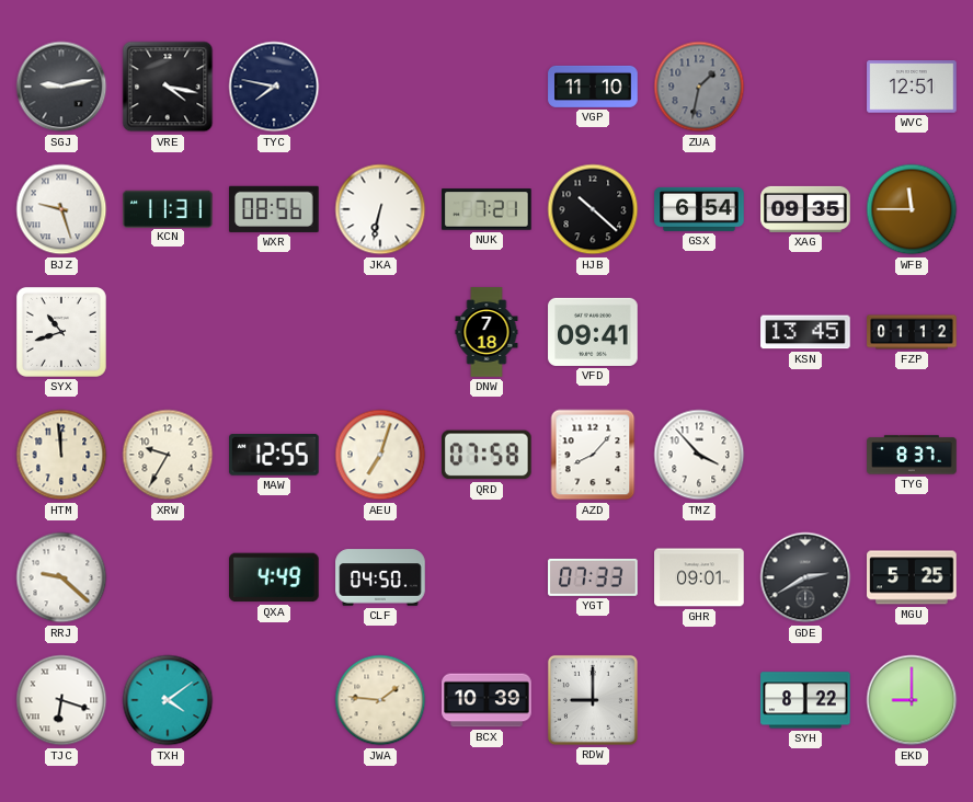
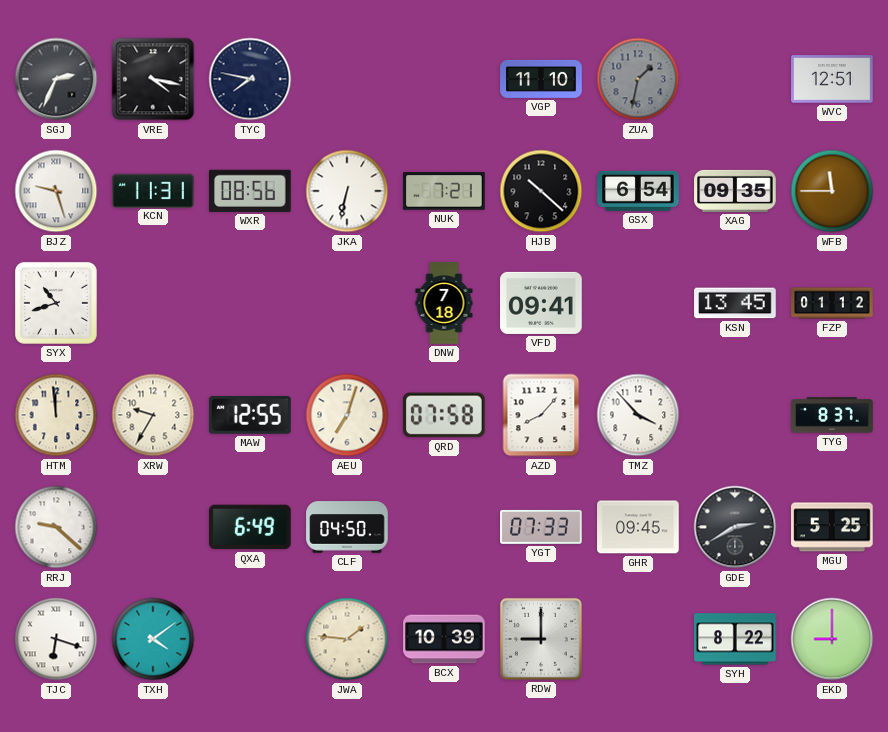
SGJ: 9:13 -> 2:34 (56, 79)
QXA: 4:49 -> 6:49 (251, 527)
GHR: 09:01 -> 09:45 (638, 527)
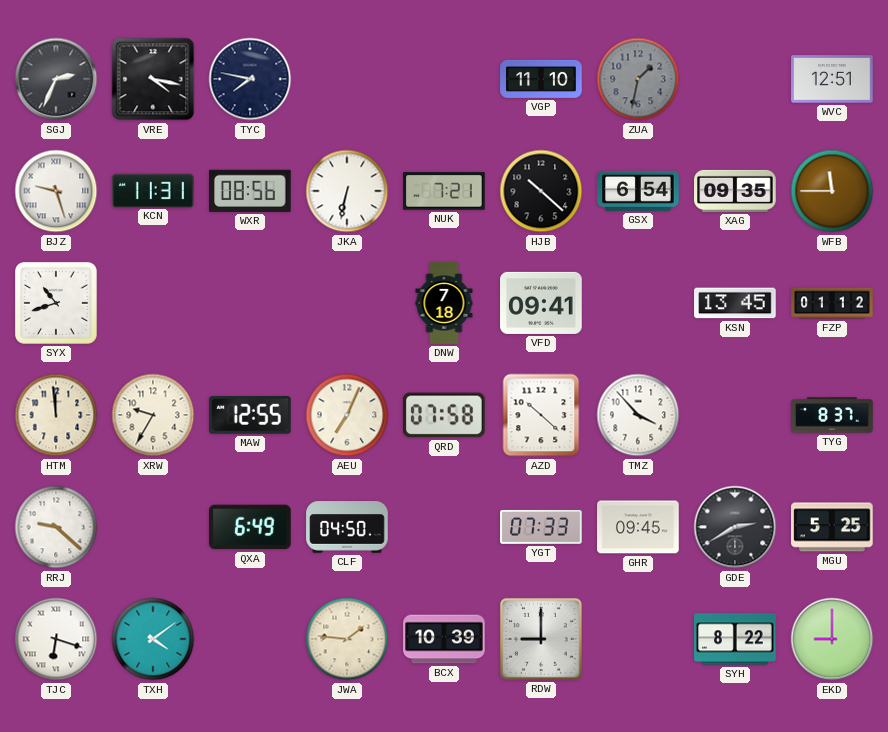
AEU: 7:03 -> 7:04 (347, 415)
AZD: 8:07 -> 10:22 (541, 415)
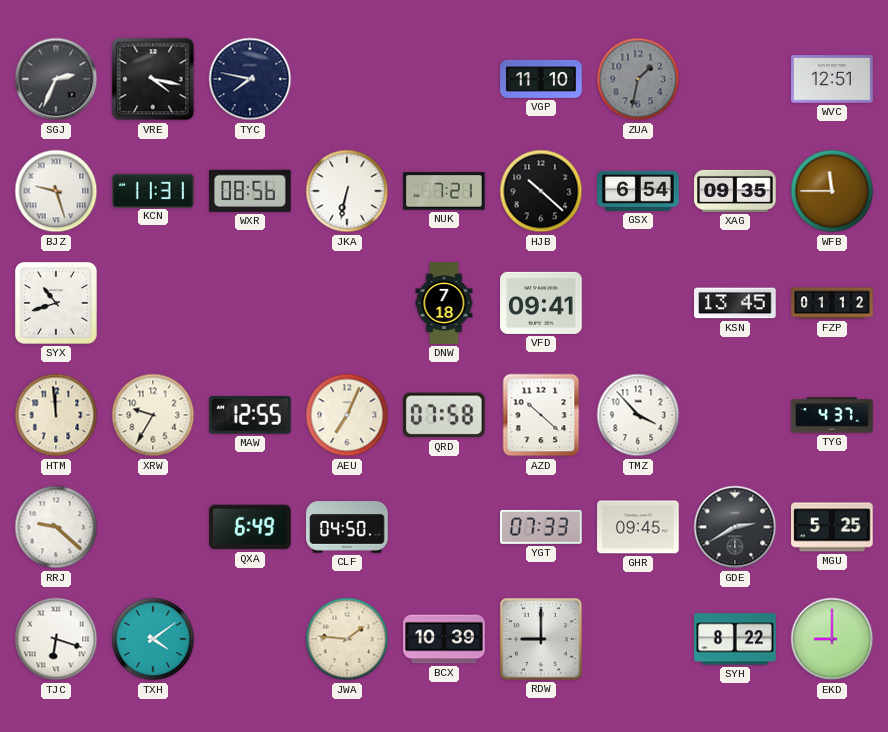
TYG: 8:37 -> 4:37 (832, 415)
